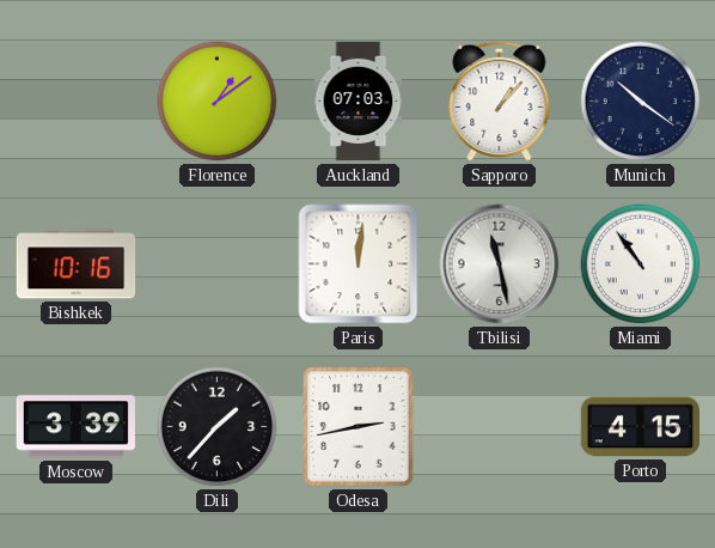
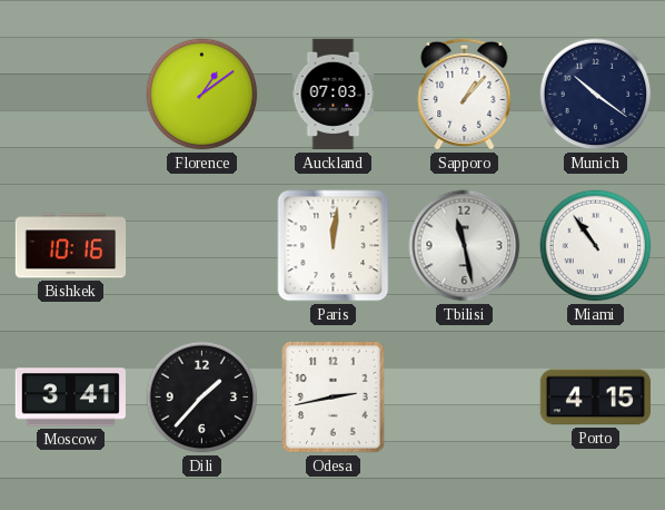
Moscow: 3:39 -> 3:41 (70, 398)
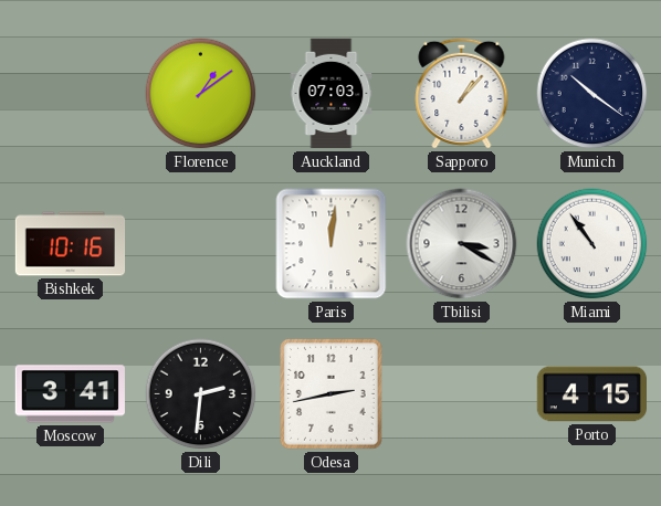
Tbilisi: 11:28 -> 3:20 (462, 244)
Dili: 1:37 -> 2:31 (201, 394)
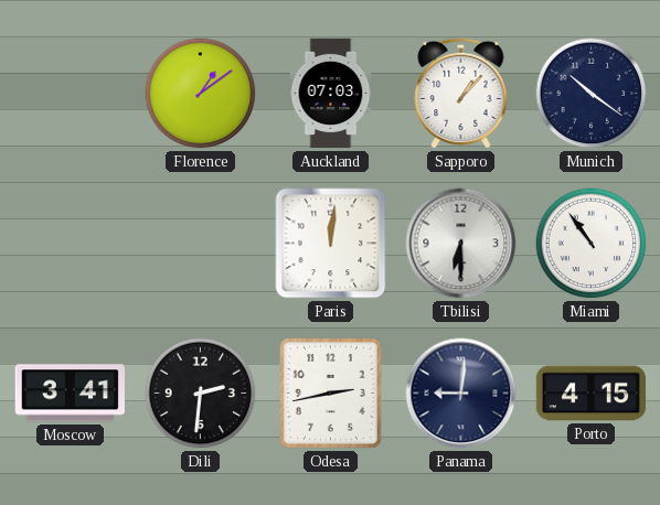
Bishkek: 10:16 -> none (71, 244)
Tbilisi: 3:20 -> 6:30 (461, 244)
Panama: none -> 9:01 (461, 394)
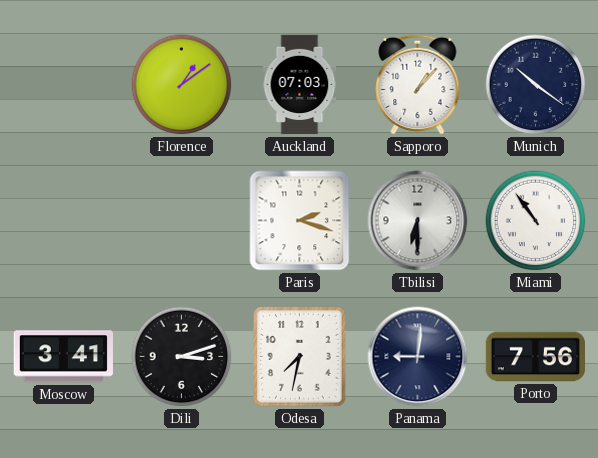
Paris: 12:01 -> 2:18 (300, 221)
Dili: 2:31 -> 3:12 (182, 357)
Odesa: 2:43 -> 7:32 (300, 357)
Porto: 4:15 -> 7:56 (535, 357)
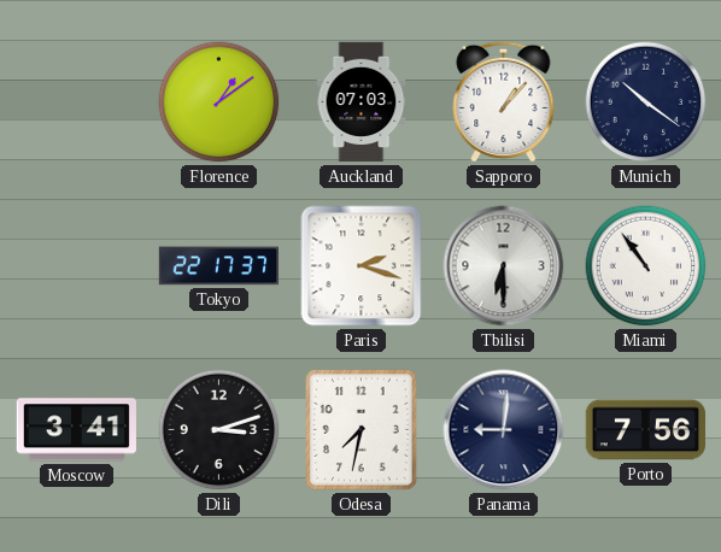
Tokyo: none -> 22:17 (219, 266)
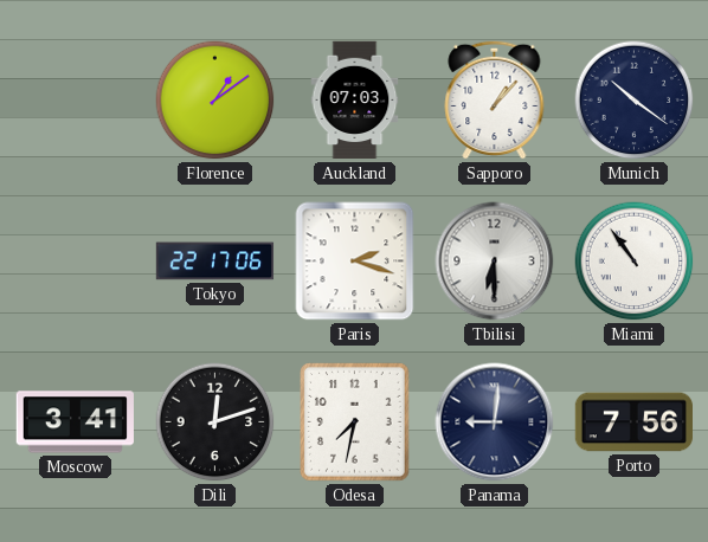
Tokyo: 22:17:37 -> 22:17:06 (215, 262)
Dili: 3:12 -> 12:12 (215, 422)
